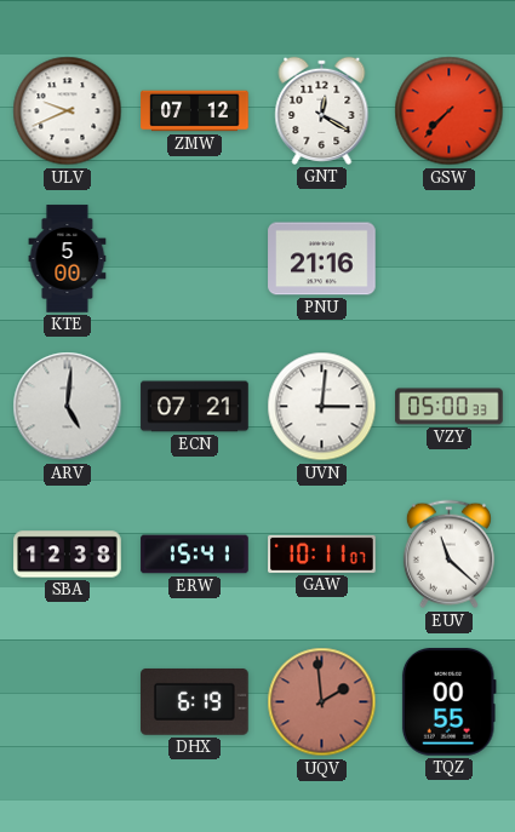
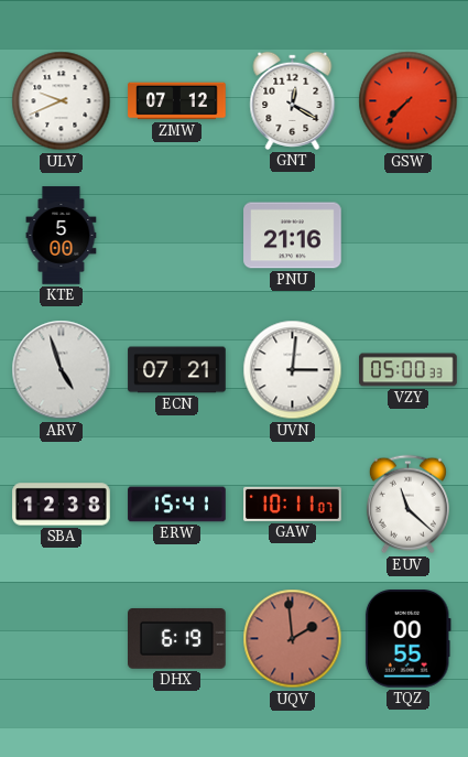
ARV: 5:01 -> 4:57 (62, 370)
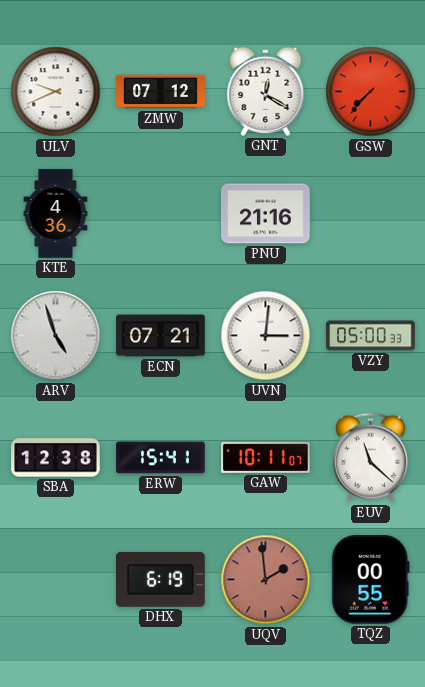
KTE: 5:00 -> 4:36 (56, 214)
